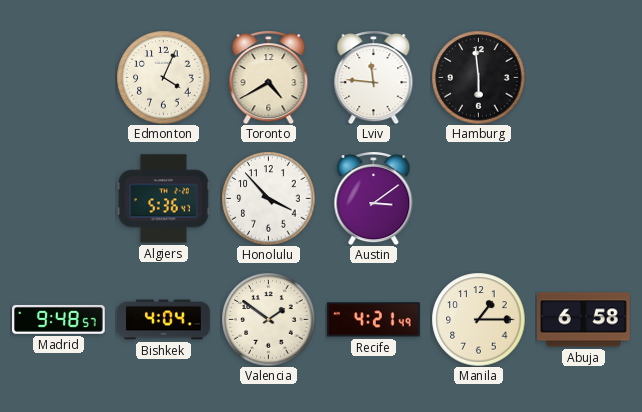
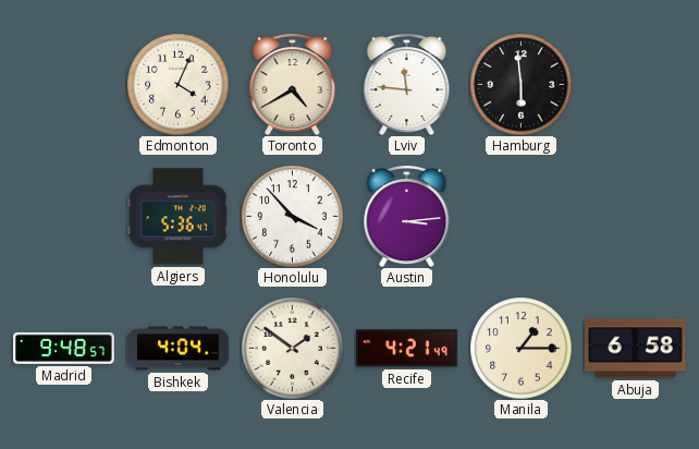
Austin: 3:09 -> 3:14 (407, 217)
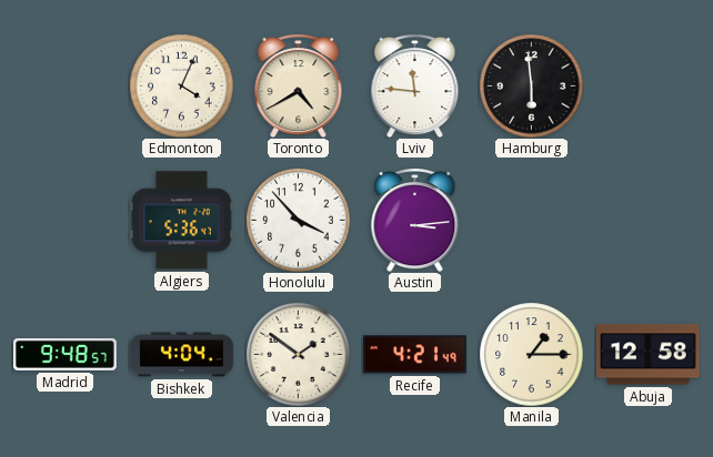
Abuja: 6:58 -> 12:58 (649, 355)
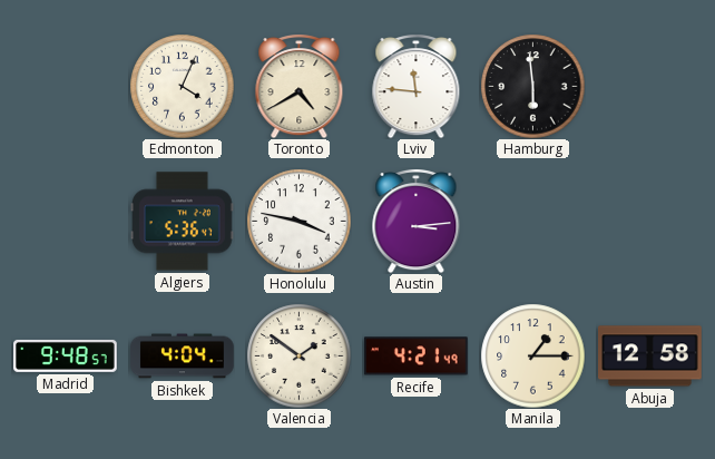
Honolulu: 3:53 -> 3:47 (298, 221)
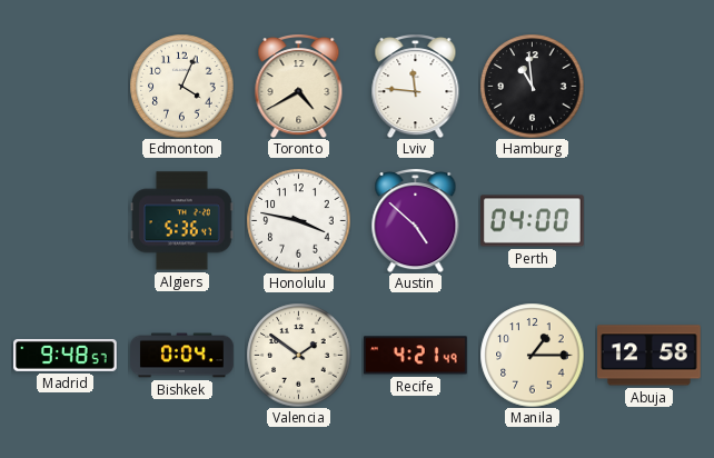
Hamburg: 5:59 -> 10:59 (532, 86)
Austin: 3:14 -> 4:52 (416, 221)
Perth: none -> 04:00 (533, 221)
Bishkek: 4:04 -> 0:04 (182, 356)
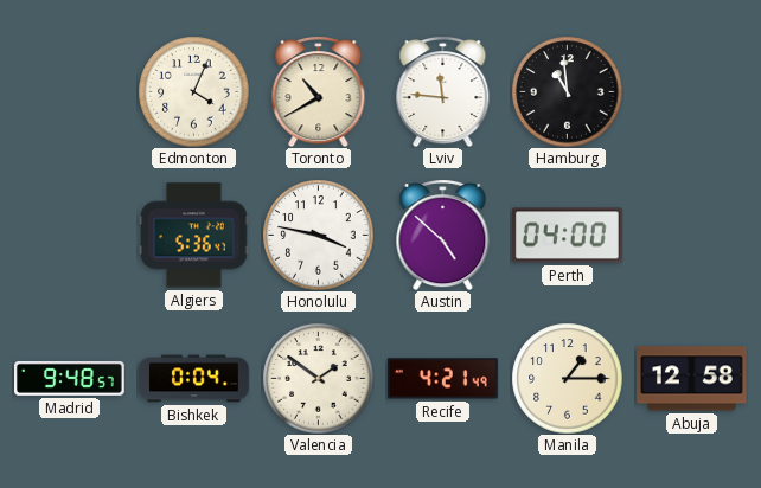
Toronto: 4:40 -> 10:40 (319, 92)
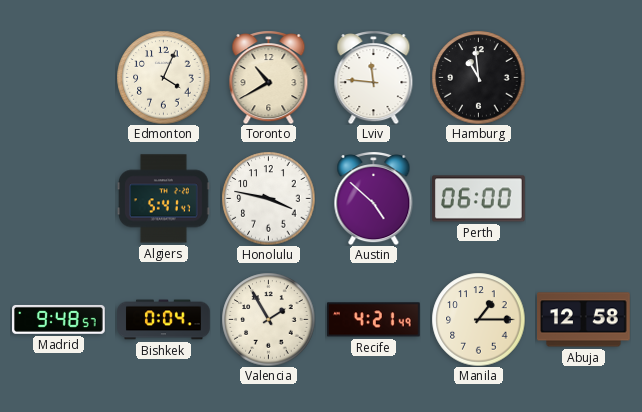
Algiers: 5:36 -> 5:41 (164, 199)
Perth: 04:00 -> 06:00 (479, 199)
Valencia: 1:51 -> 1:55 (268, 319)
